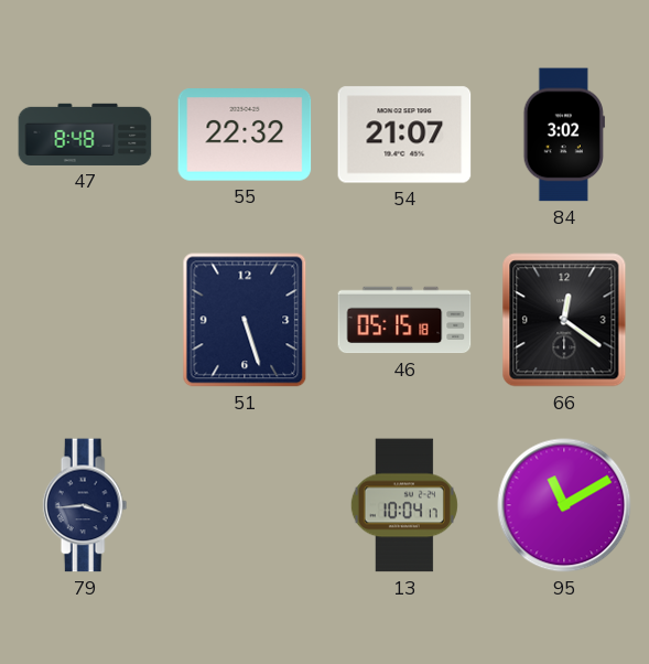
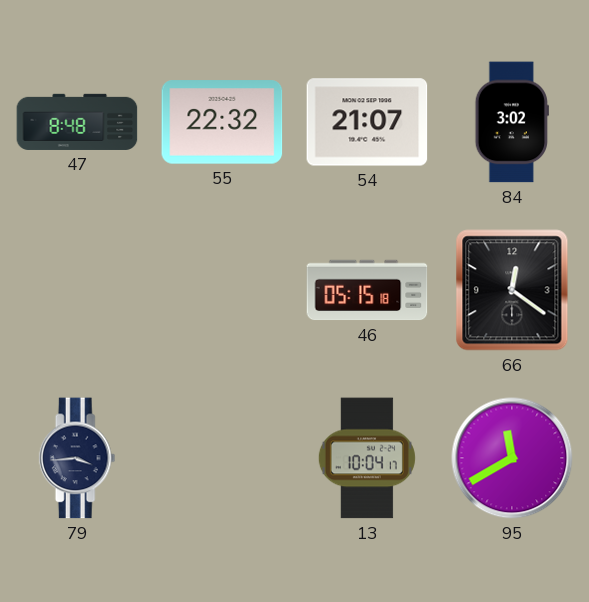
51: 5:27 -> none (245, 320)
95: 11:10 -> 11:40 (512, 458)
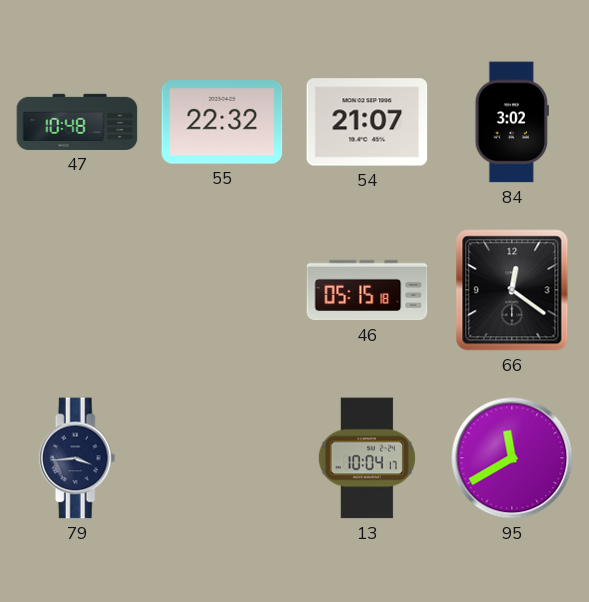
47: 8:48 -> 10:48 (77, 122)
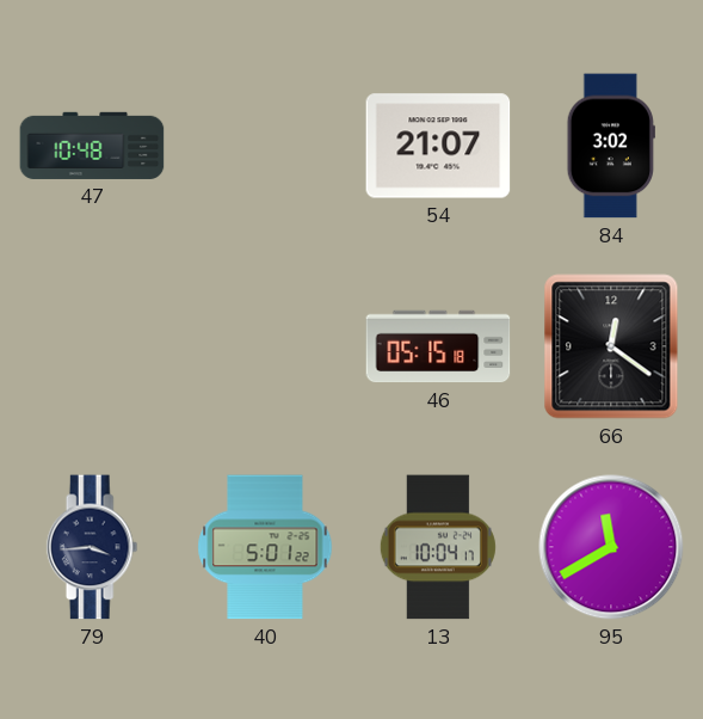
55: 22:32 -> none (222, 122)
40: none -> 5:01 (265, 547)
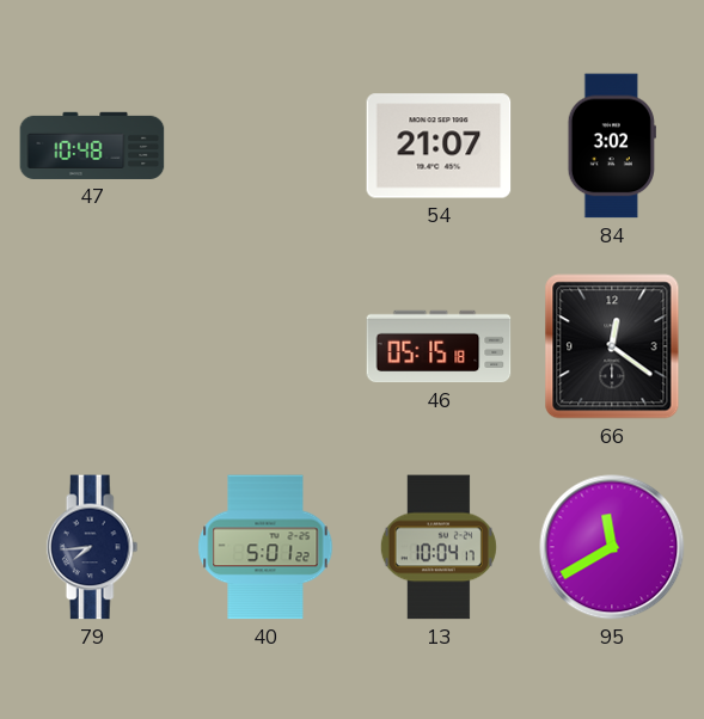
79: 3:44 -> 7:44 (92, 547)
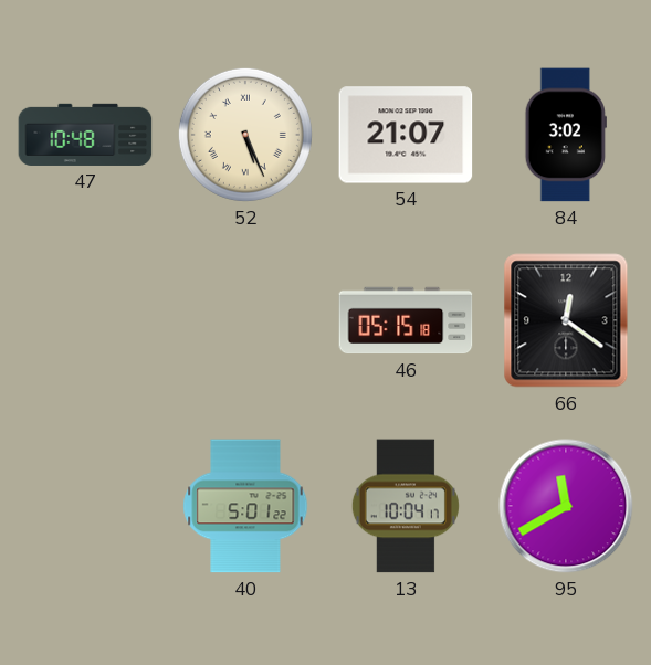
52: none -> 5:26 (245, 135)
79: 7:44 -> none (92, 547)
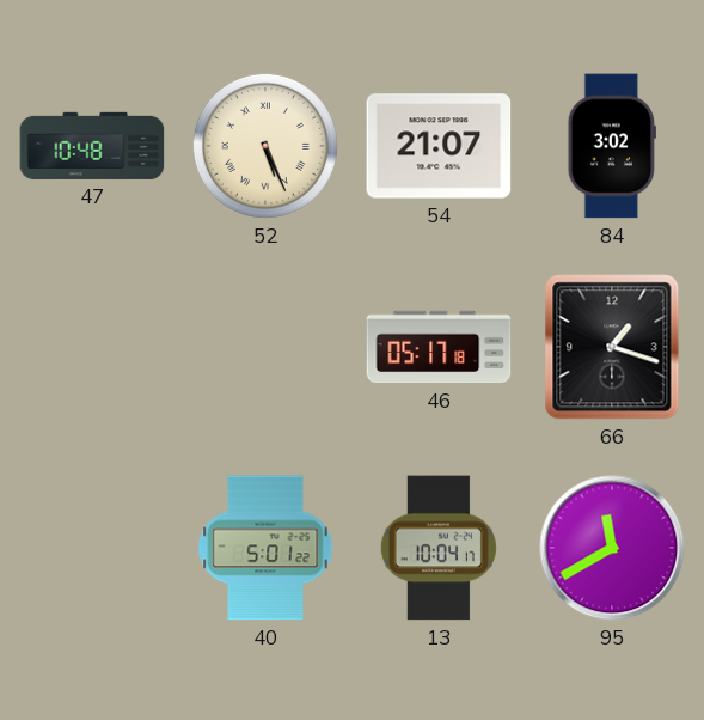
46: 05:15 -> 05:17 (439, 347)
66: 12:21 -> 1:18 (612, 347)
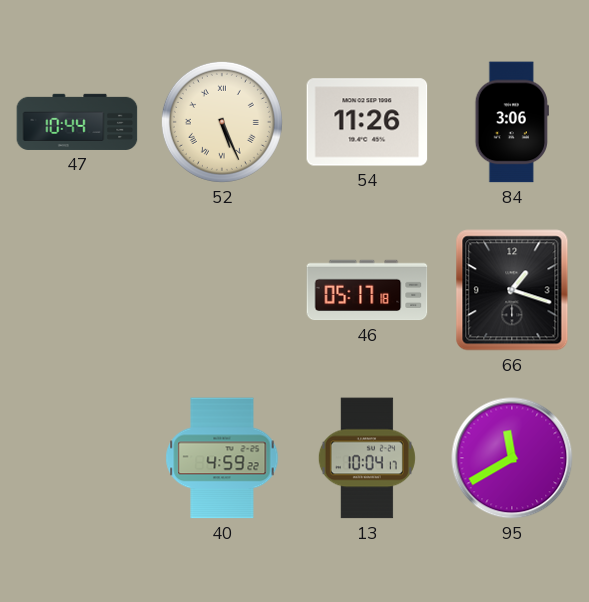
47: 10:48 -> 10:44 (77, 122)
54: 21:07 -> 11:26 (367, 122)
84: 3:02 -> 3:06 (512, 122)
40: 5:01 -> 4:59 (222, 458)
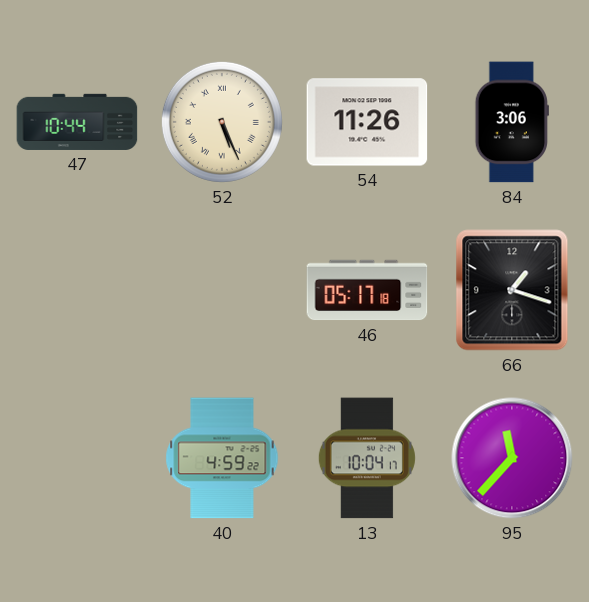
95: 11:40 -> 11:37 (512, 458)
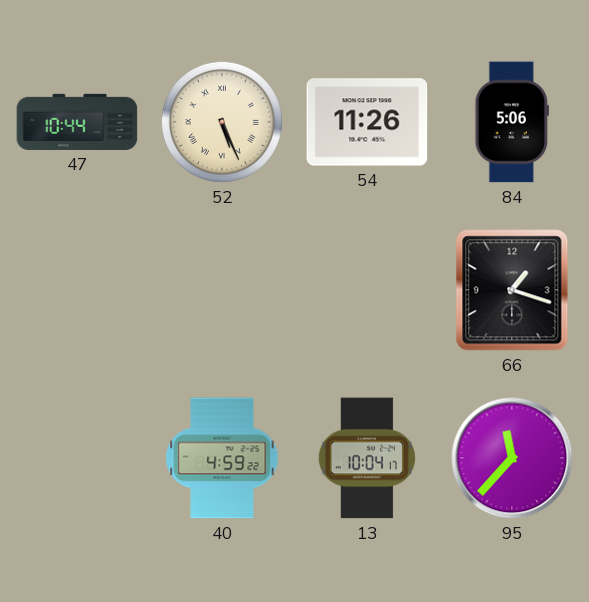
84: 3:06 -> 5:06 (512, 122)
46: 05:17 -> none (367, 290)
